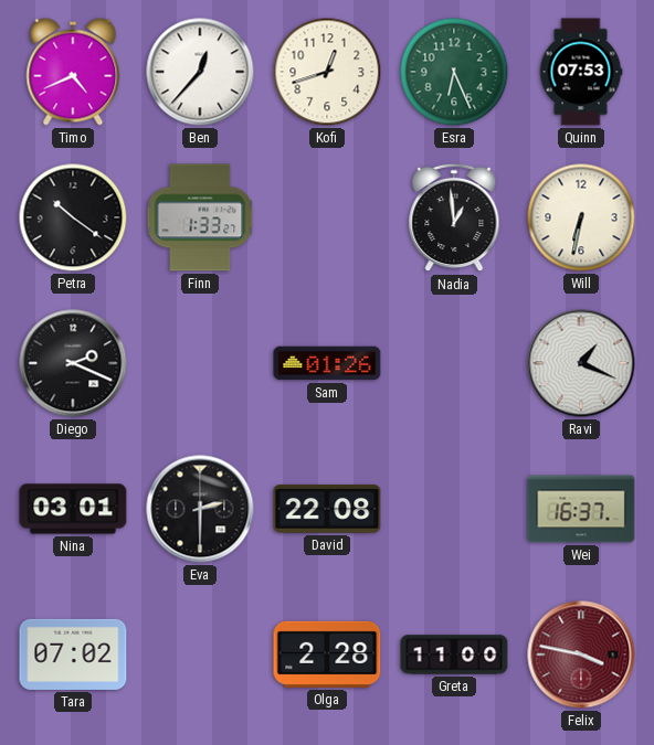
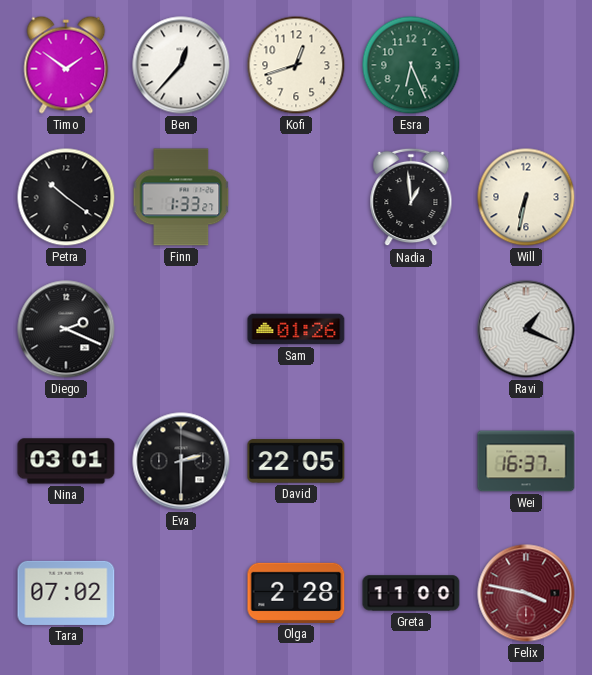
Timo: 4:41 -> 1:51 (66, 65)
Quinn: 07:53 -> none (581, 72)
David: 22:08 -> 22:05 (296, 461)
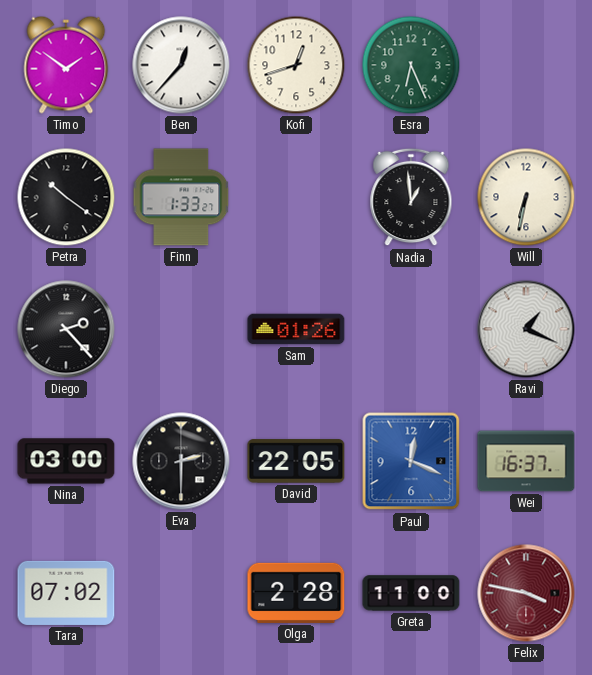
Diego: 2:19 -> 2:23 (66, 329)
Nina: 03:01 -> 03:00 (66, 461)
Paul: none -> 12:19 (411, 461)
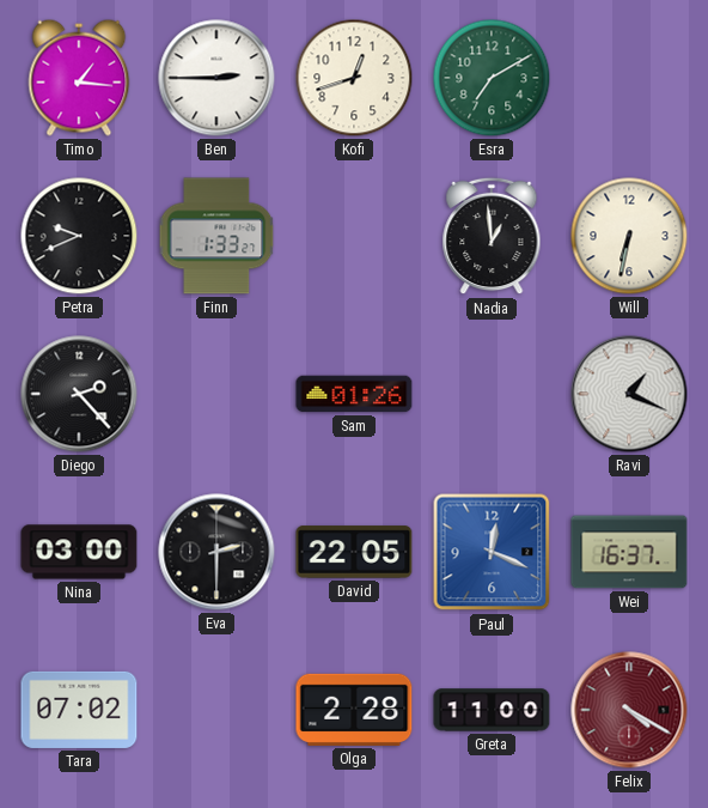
Timo: 1:51 -> 1:16 (79, 78)
Ben: 12:37 -> 2:45 (216, 78)
Esra: 6:26 -> 7:10 (492, 78)
Petra: 10:21 -> 9:41 (79, 236)
Felix: 3:47 -> 4:20 (629, 710)
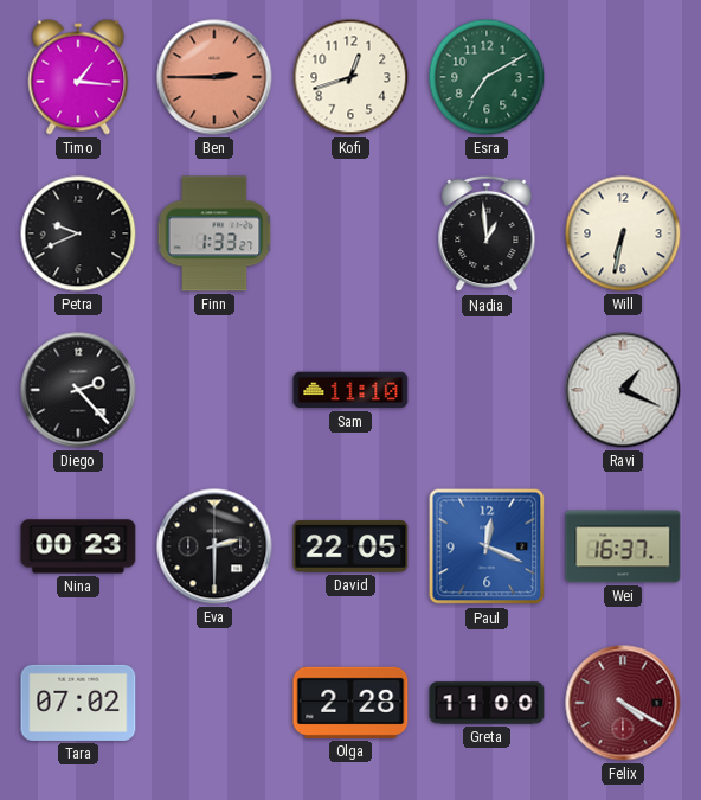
Ben dial: white -> salmon (214, 77)
Sam: 01:26 -> 11:10 (350, 390)
Nina: 03:00 -> 00:23 (78, 546)
